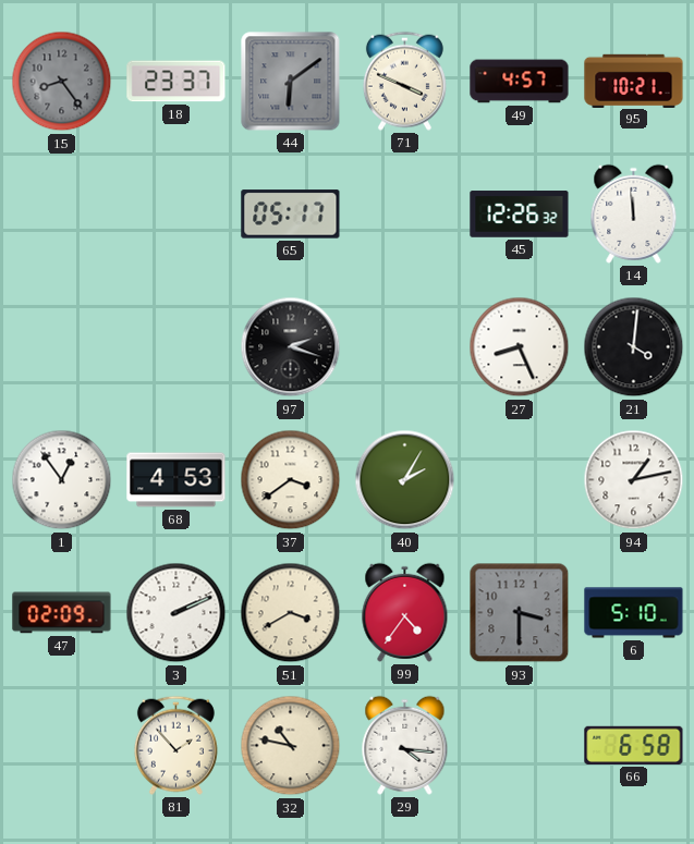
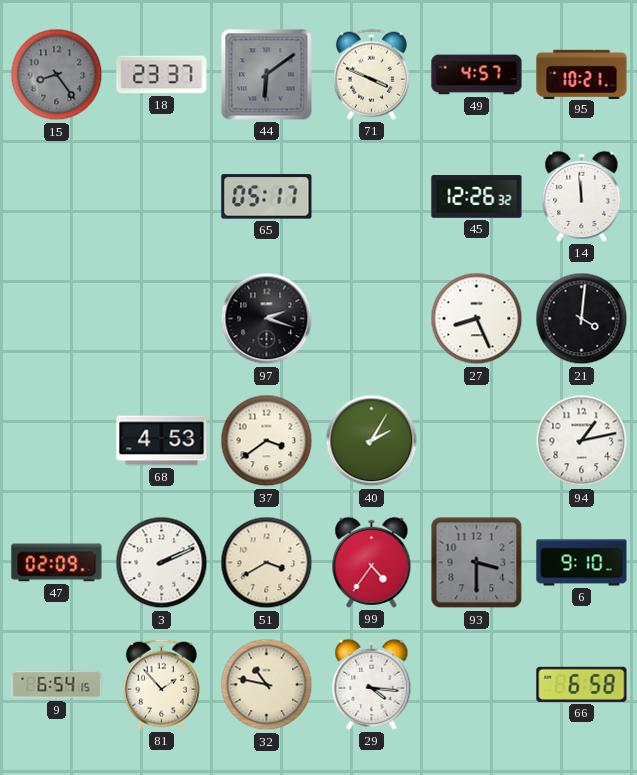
1: 12:54 -> none (62, 480)
6: 5:10 -> 9:10 (582, 563)
9: none -> 6:54 (57, 685)
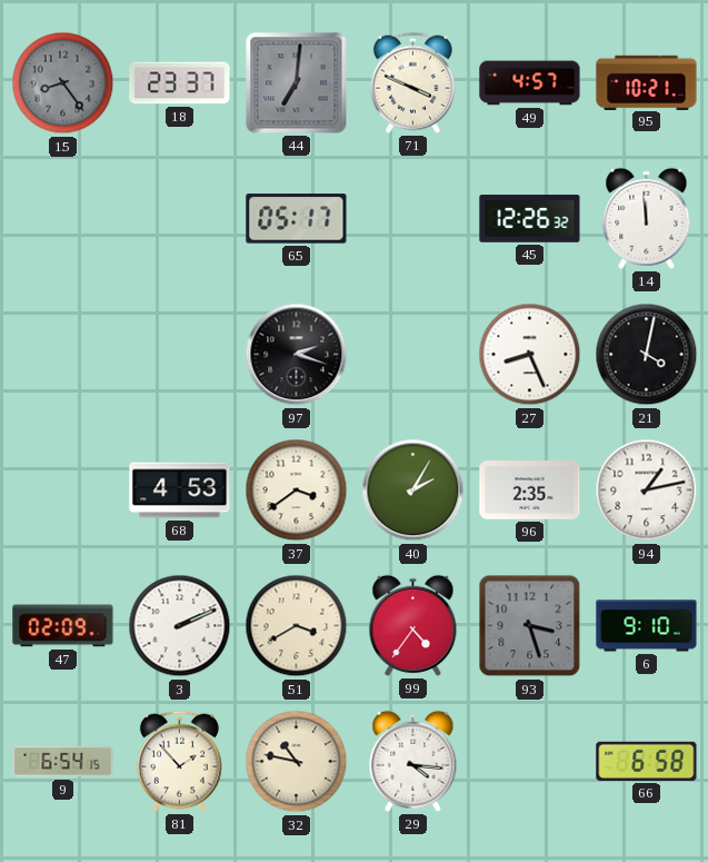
44: 6:09 -> 7:01 (297, 83)
21: 4:01 -> 4:02 (647, 355)
96: none -> 2:35 (530, 491)
93: 3:30 -> 3:27 (530, 626)
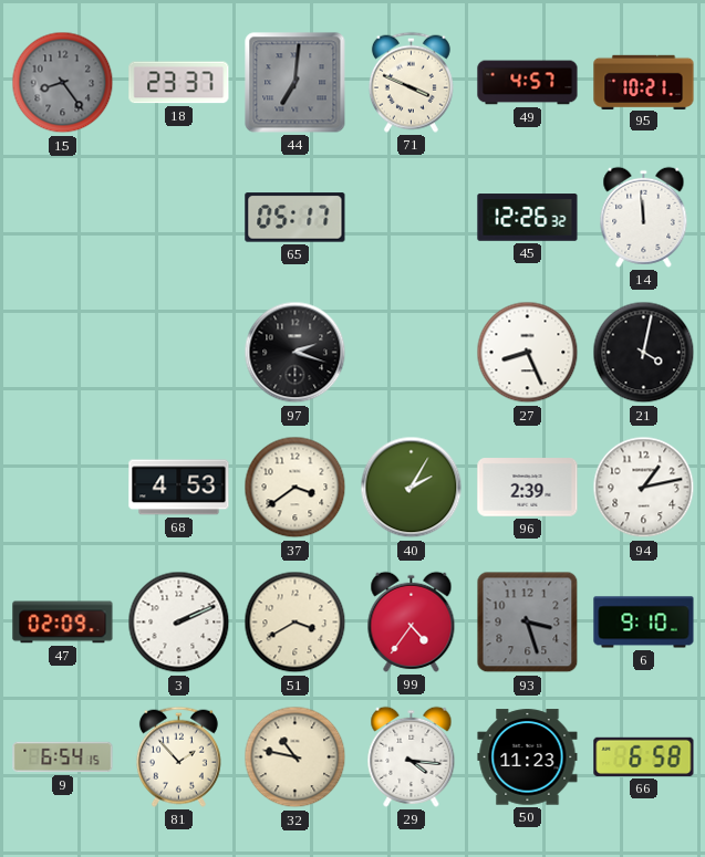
96: 2:35 -> 2:39 (528, 488)
50: none -> 11:23 (528, 757)
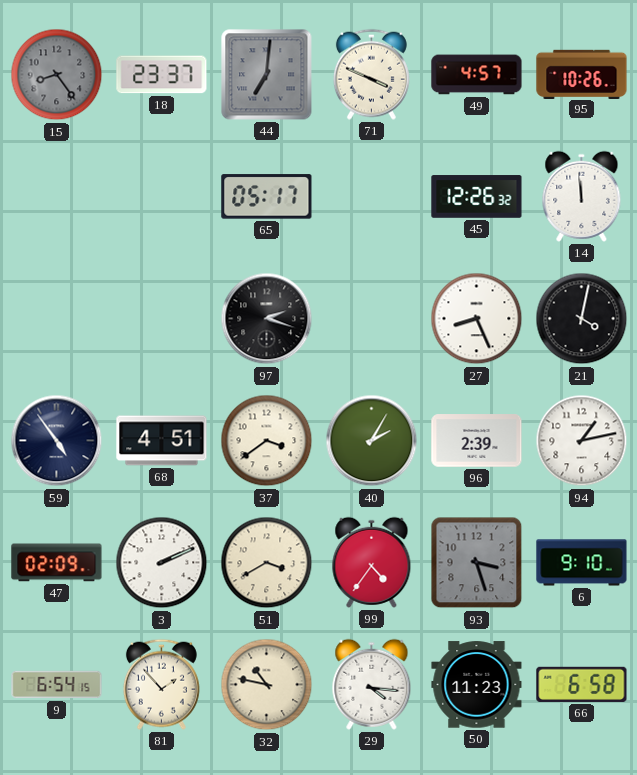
95: 10:21 -> 10:26 (582, 74)
59: none -> 4:54 (57, 441)
68: 4:53 -> 4:51 (162, 441)
